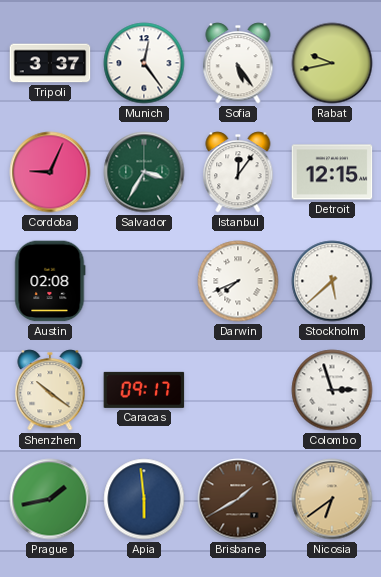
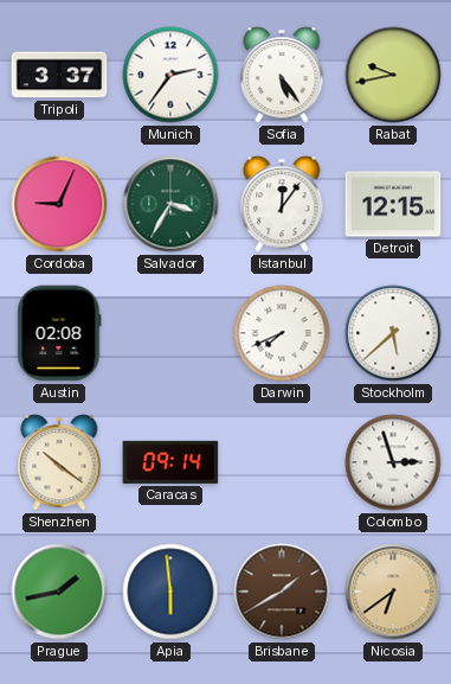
Munich: 12:24 -> 2:36 (170, 75)
Caracas: 09:17 -> 09:14 (170, 462)
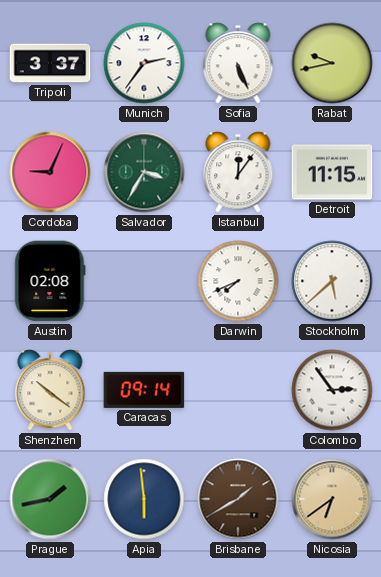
Sofia: 5:24 -> 5:26 (238, 63)
Detroit: 12:15 -> 11:15 (332, 172)
Colombo: 2:57 -> 2:54 (332, 390)
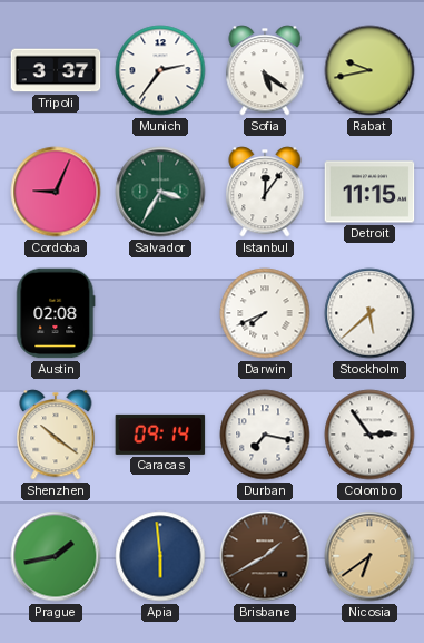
Sofia: 5:26 -> 5:21 (265, 70)
Durban: none -> 7:17 (265, 435)
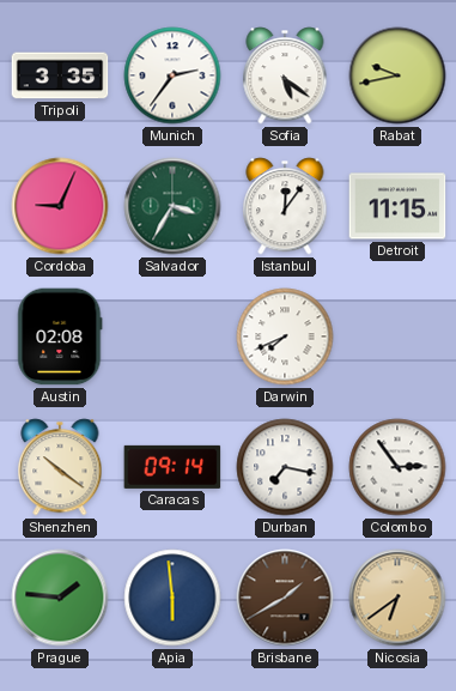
Tripoli: 3:37 -> 3:35 (60, 75)
Stockholm: 5:38 -> none (369, 313)
Prague: 1:43 -> 1:46 (60, 598)
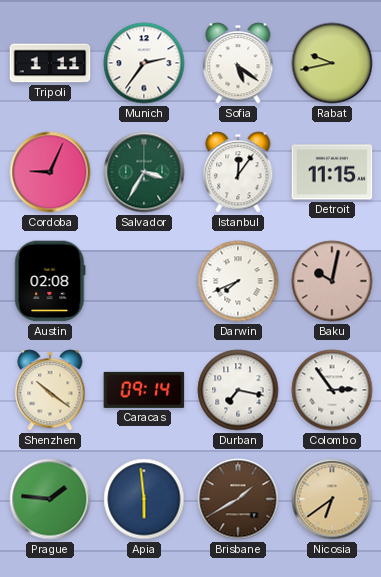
Tripoli: 3:35 -> 1:11 (50, 63)
Baku: none -> 10:02 (332, 281)
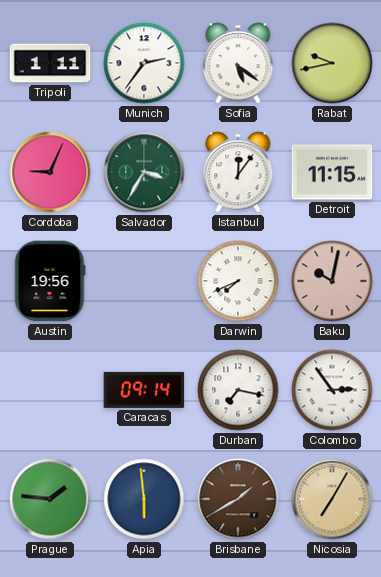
Austin: 02:08 -> 19:56 (50, 281)
Shenzhen: 10:21 -> none (50, 390)
Nicosia: 6:39 -> 7:05 (332, 499)
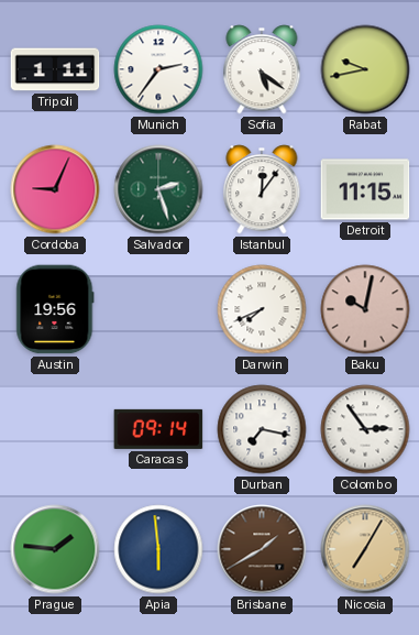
Salvador: 3:35 -> 2:27 (158, 189)
